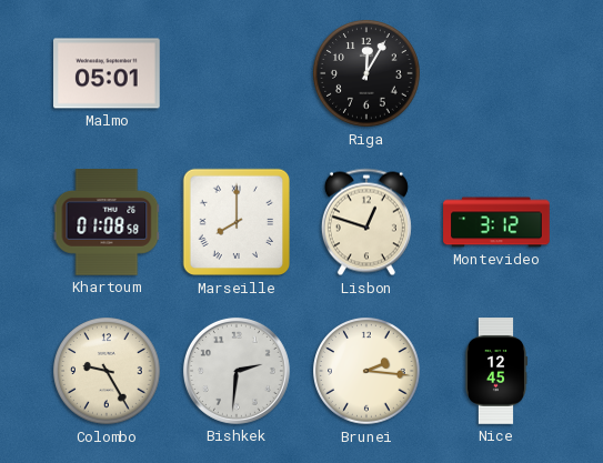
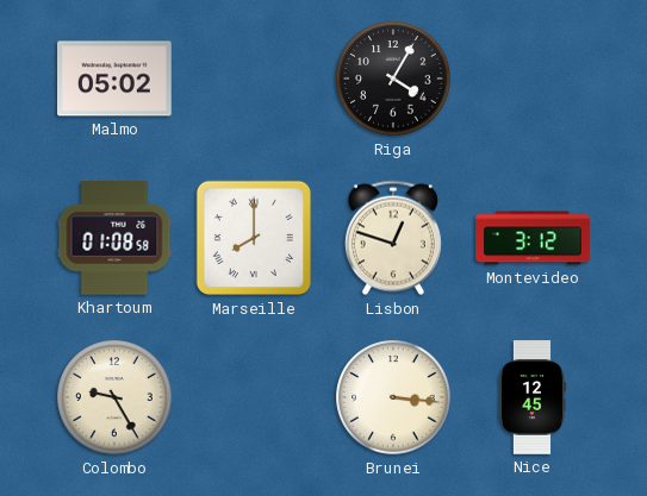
Malmo: 05:01 -> 05:02 (116, 79)
Riga: 12:05 -> 4:05 (393, 79)
Bishkek: 2:31 -> none (237, 371)
Brunei: 2:16 -> 3:16 (393, 397)
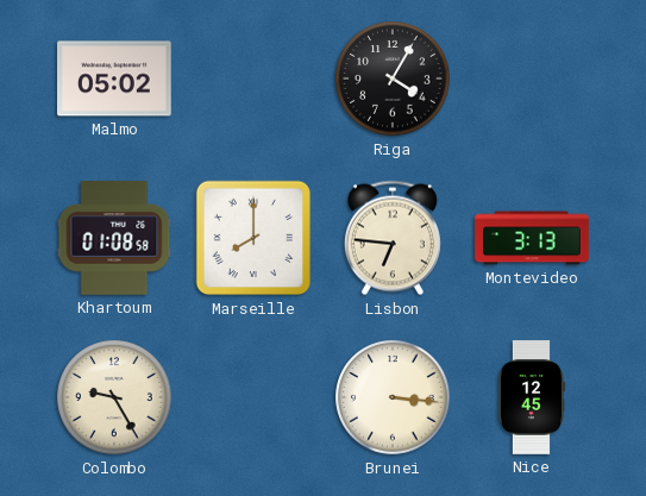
Lisbon: 12:48 -> 6:46 (393, 238)
Montevideo: 3:12 -> 3:13 (532, 238)
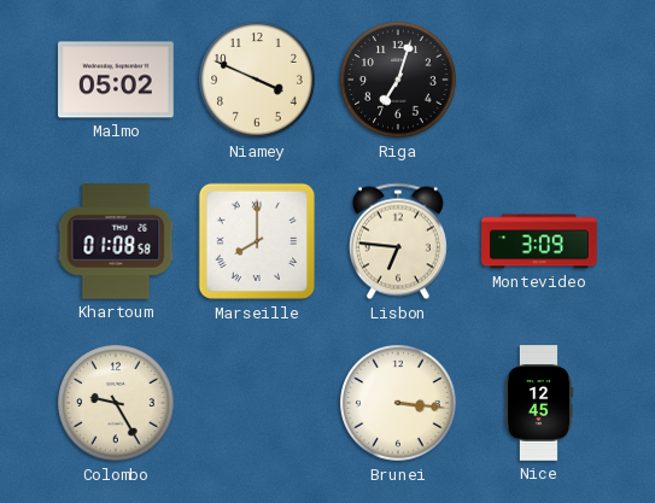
Niamey: none -> 3:49 (257, 80)
Riga: 4:05 -> 7:03 (398, 80)
Montevideo: 3:13 -> 3:09 (539, 241)
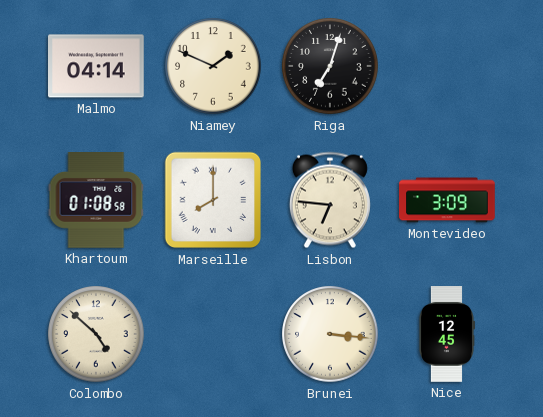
Malmo: 05:02 -> 04:14 (97, 66)
Niamey: 3:49 -> 1:49 (213, 66)
Colombo: 9:25 -> 4:52 (96, 334)
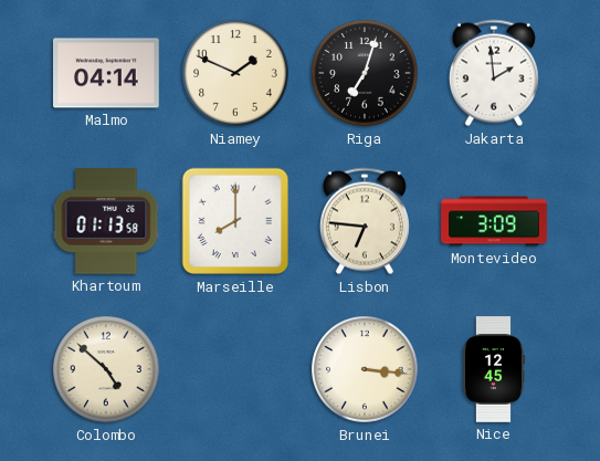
Jakarta: none -> 1:59 (494, 73)
Khartoum: 01:08 -> 01:13 (106, 222)
